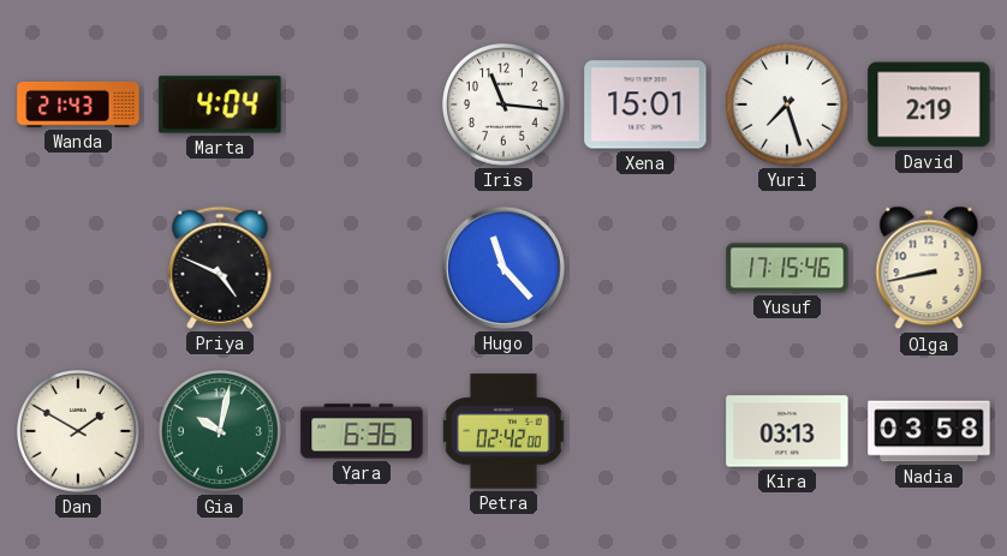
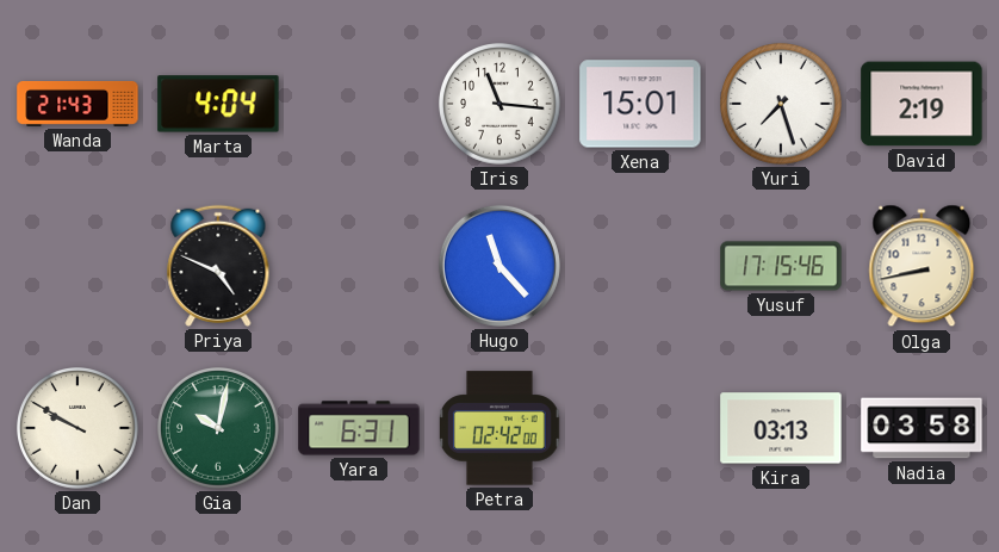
Dan: 1:50 -> 9:50 (79, 429)
Yara: 6:36 -> 6:31 (359, 428)
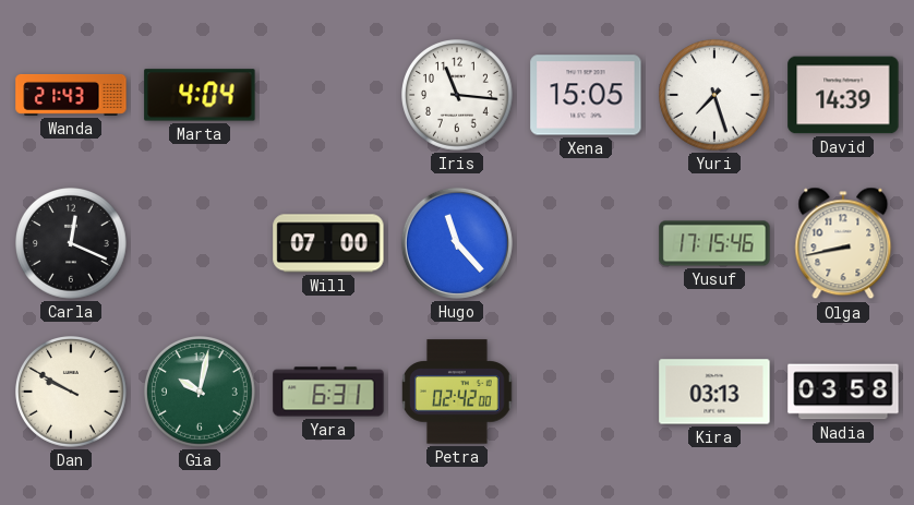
Xena: 15:01 -> 15:05 (586, 95)
David: 2:19 -> 14:39 (843, 95)
Carla: none -> 12:19 (72, 244)
Priya: 4:49 -> none (218, 266)
Will: none -> 07:00 (328, 243)
